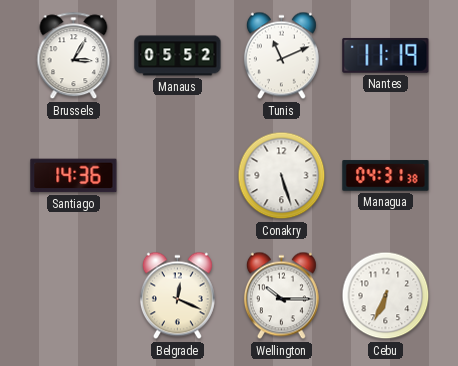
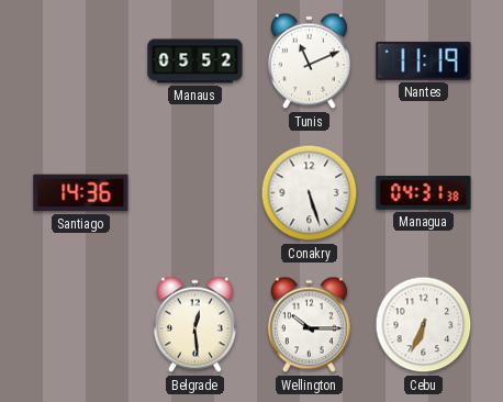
Brussels: 3:05 -> none (74, 56)
Belgrade: 12:19 -> 12:29 (194, 325)
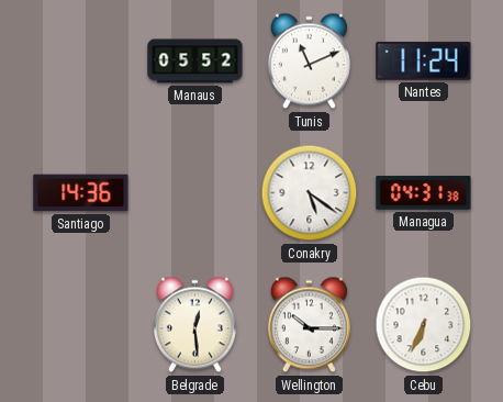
Nantes: 11:19 -> 11:24 (424, 60)
Conakry: 5:27 -> 5:21 (310, 193)
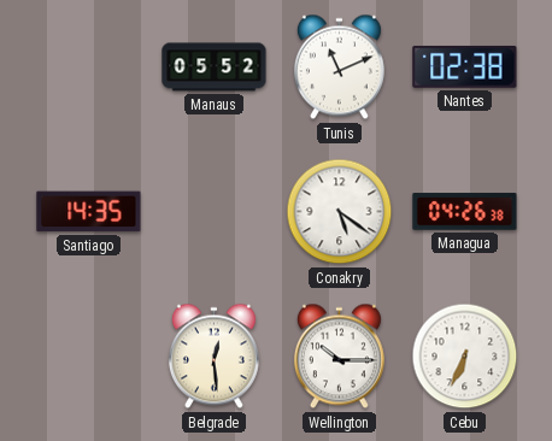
Nantes: 11:24 -> 02:38 (465, 66)
Santiago: 14:36 -> 14:35 (89, 212)
Managua: 04:31 -> 04:26 (465, 212)
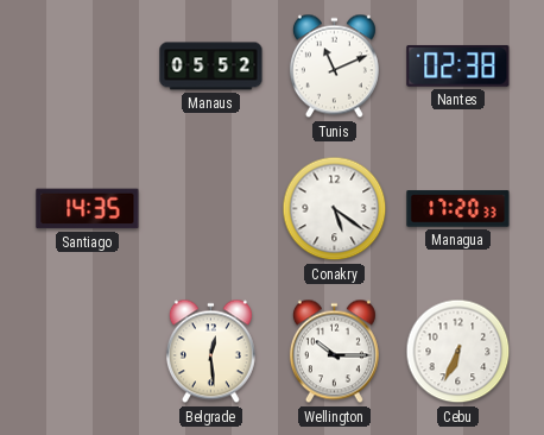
Managua: 04:26 -> 17:20 (458, 209)
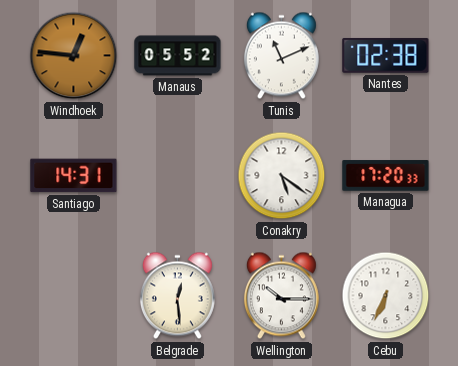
Windhoek: none -> 12:46 (74, 56)
Santiago: 14:35 -> 14:31 (74, 176)
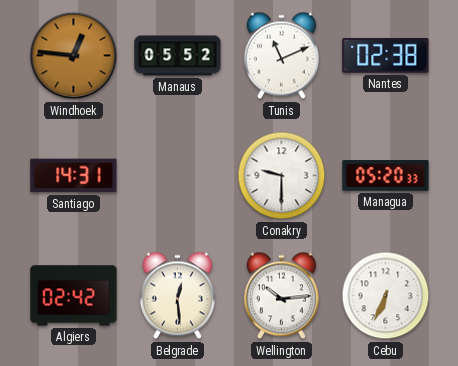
Conakry: 5:21 -> 9:30 (282, 176)
Managua: 17:20 -> 05:20 (386, 176)
Algiers: none -> 02:42 (74, 296)
Wellington: 10:15 -> 10:14 (281, 296)
